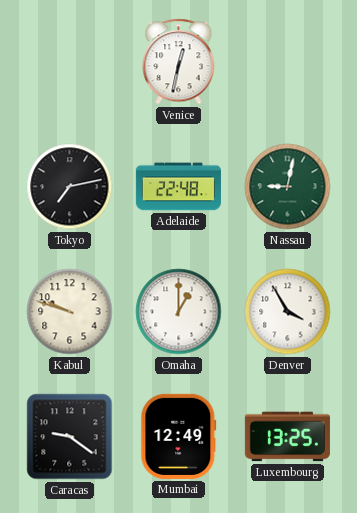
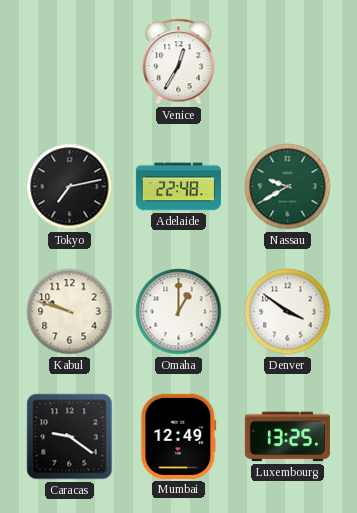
Venice: 12:32 -> 12:35 (179, 62)
Nassau: 9:02 -> 9:40 (288, 187)
Denver: 3:55 -> 3:51 (288, 312)
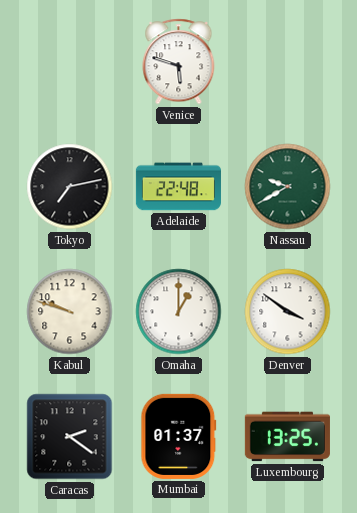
Venice: 12:35 -> 5:48 (179, 62)
Caracas: 9:21 -> 2:21 (70, 437)
Mumbai: 12:49 -> 01:37 (179, 436)
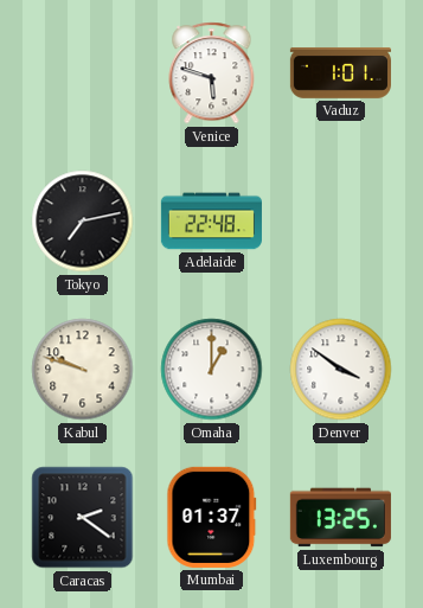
Vaduz: none -> 1:01 (340, 73)
Nassau: 9:40 -> none (288, 187)
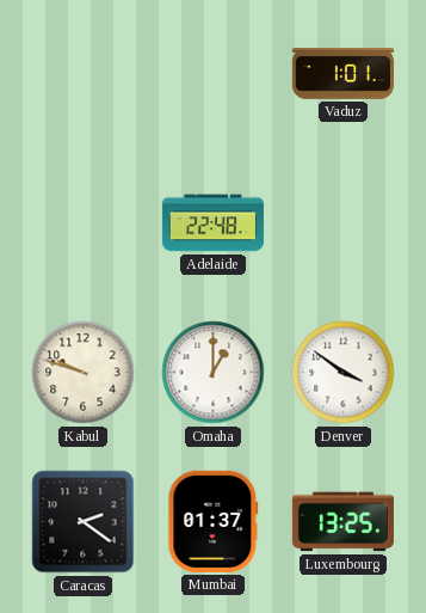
Venice: 5:48 -> none (212, 73)
Tokyo: 7:13 -> none (83, 222)
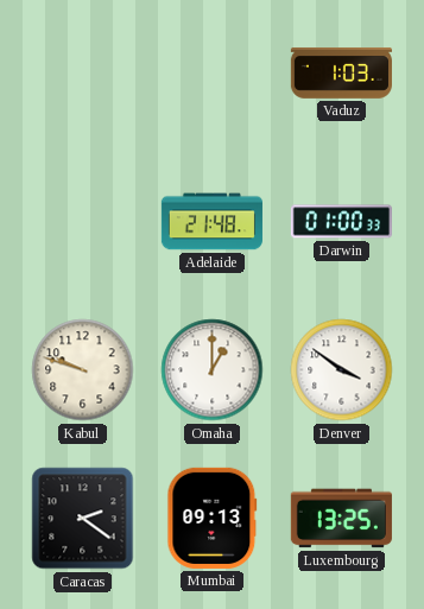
Vaduz: 1:01 -> 1:03 (341, 74)
Adelaide: 22:48 -> 21:48 (211, 222)
Darwin: none -> 01:00 (341, 222)
Mumbai: 01:37 -> 09:13 (213, 518)
